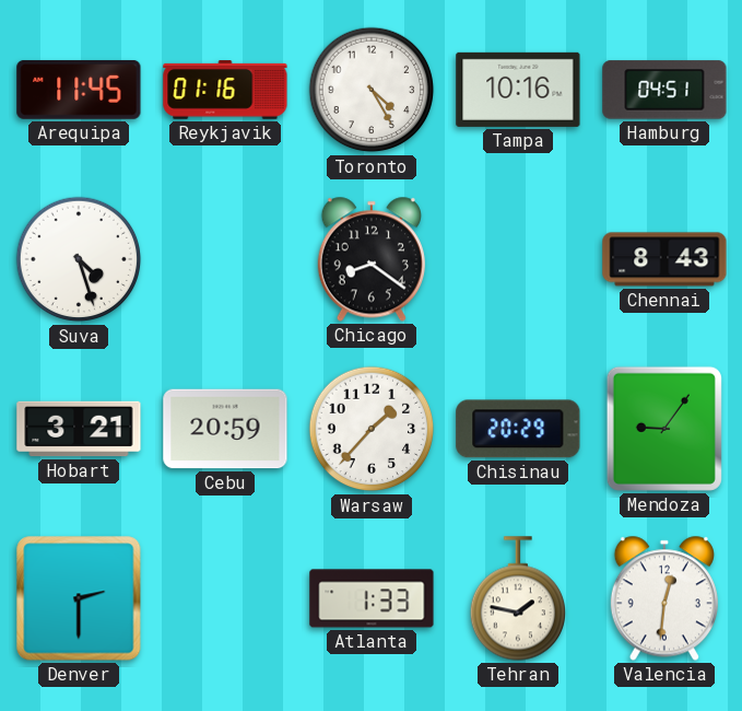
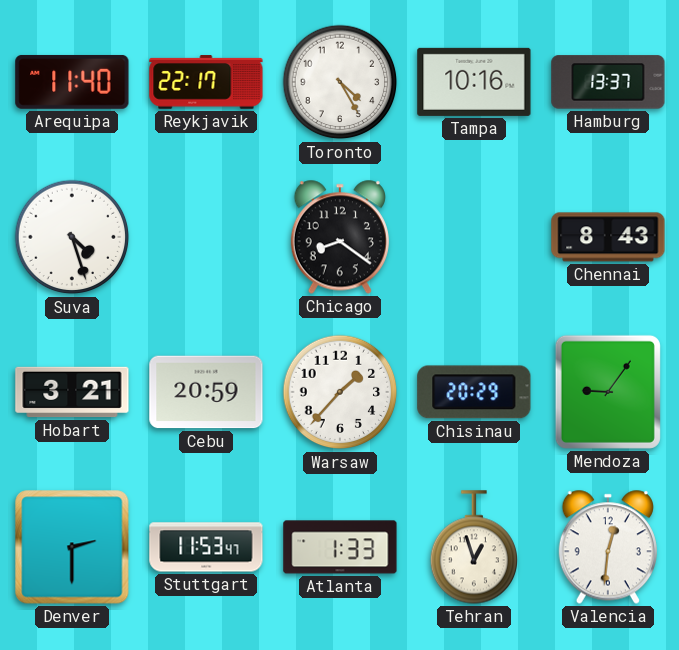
Arequipa: 11:45 -> 11:40 (72, 82)
Reykjavik: 01:16 -> 22:17 (206, 82)
Hamburg: 04:51 -> 13:37 (608, 82)
Stuttgart: none -> 11:53 (206, 547)
Tehran: 1:47 -> 12:57 (473, 547)
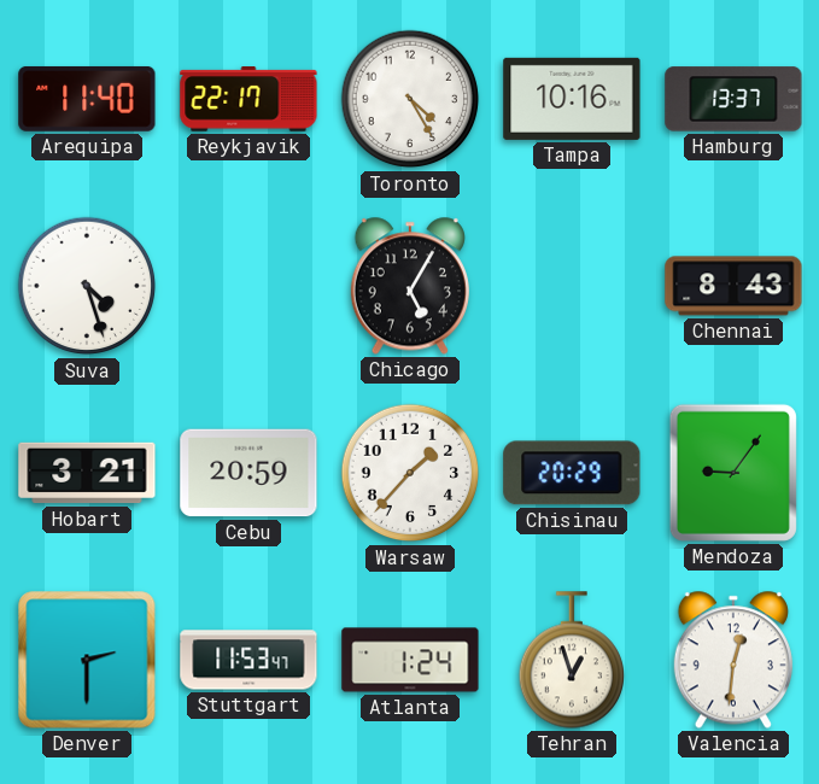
Chicago: 8:21 -> 5:05 (410, 286)
Atlanta: 1:33 -> 1:24 (410, 660)
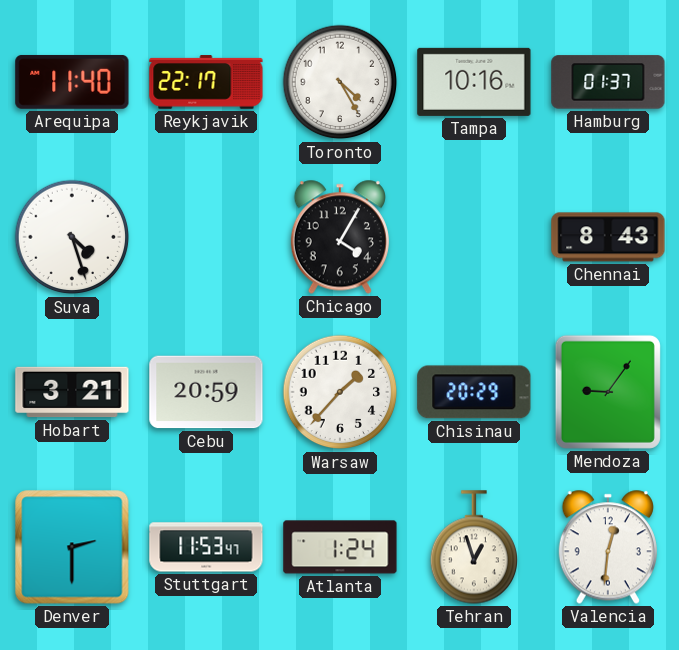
Hamburg: 13:37 -> 01:37 (608, 82)
Chicago: 5:05 -> 4:05 (340, 237)
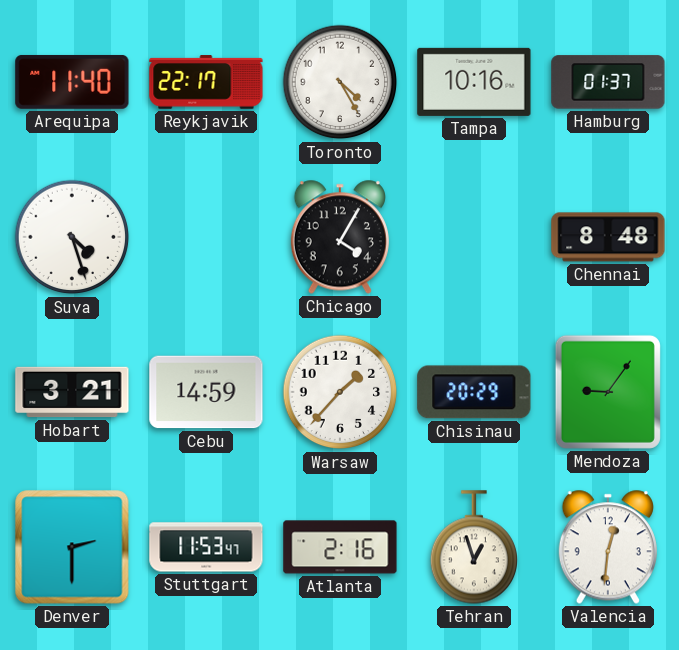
Chennai: 8:43 -> 8:48 (608, 237)
Cebu: 20:59 -> 14:59 (206, 392)
Atlanta: 1:24 -> 2:16 (340, 547)
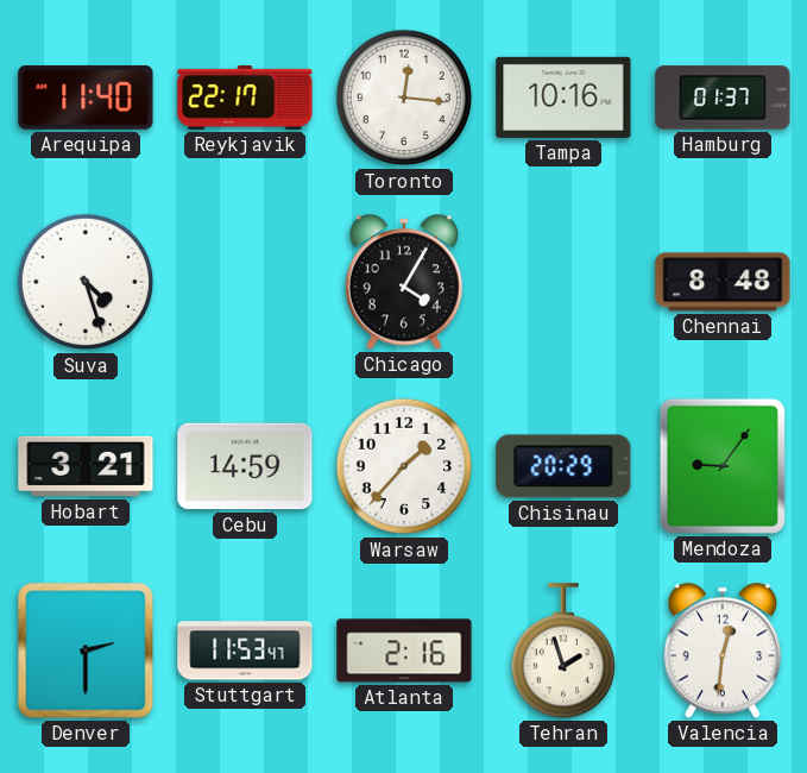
Toronto: 4:25 -> 12:16 (404, 98)
Tehran: 12:57 -> 1:57 (562, 651)
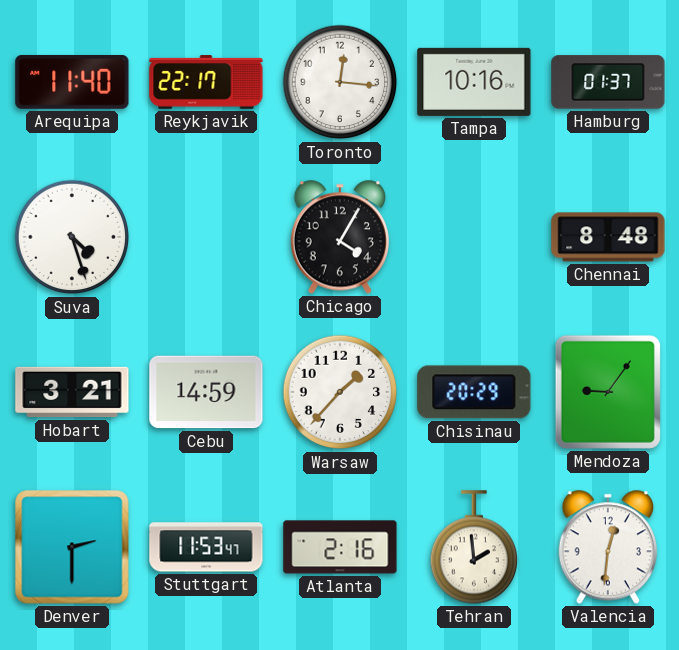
Tehran: 1:57 -> 1:59 (473, 547)
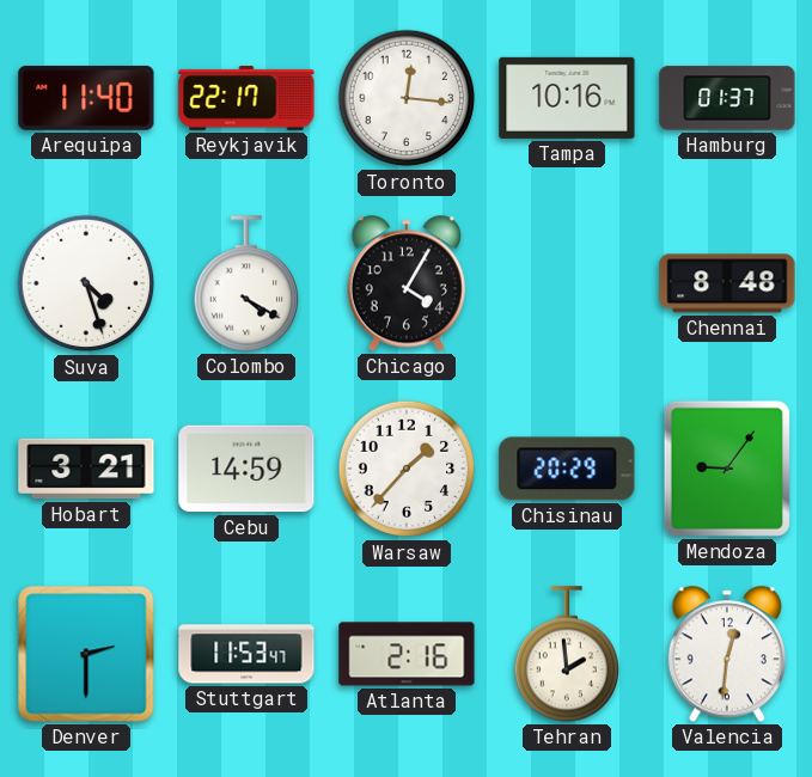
Colombo: none -> 4:20 (245, 283)
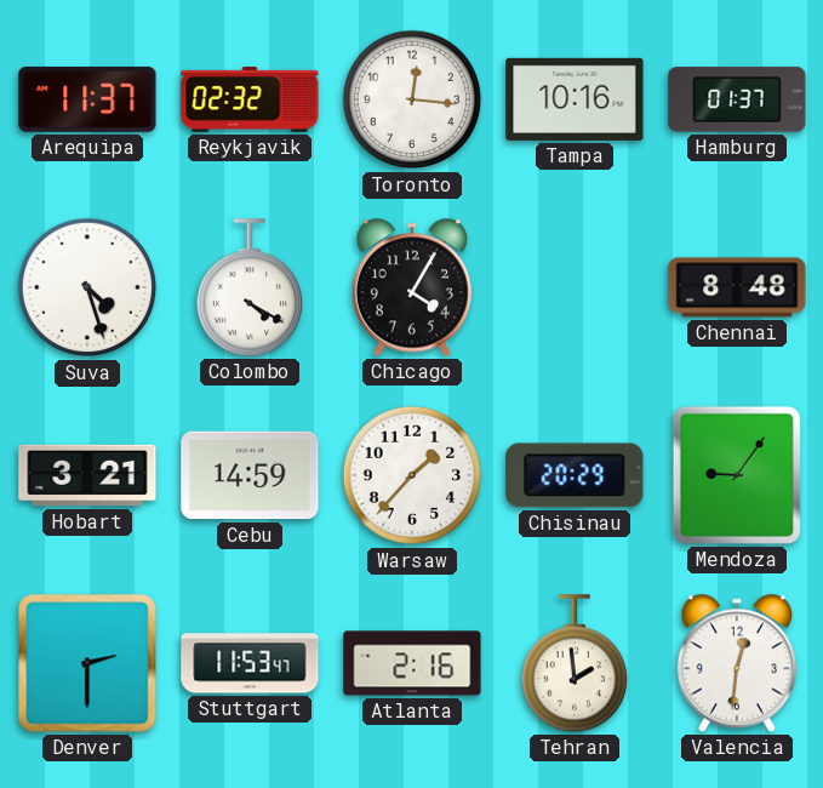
Arequipa: 11:40 -> 11:37 (87, 99)
Reykjavik: 22:17 -> 02:32 (250, 99)
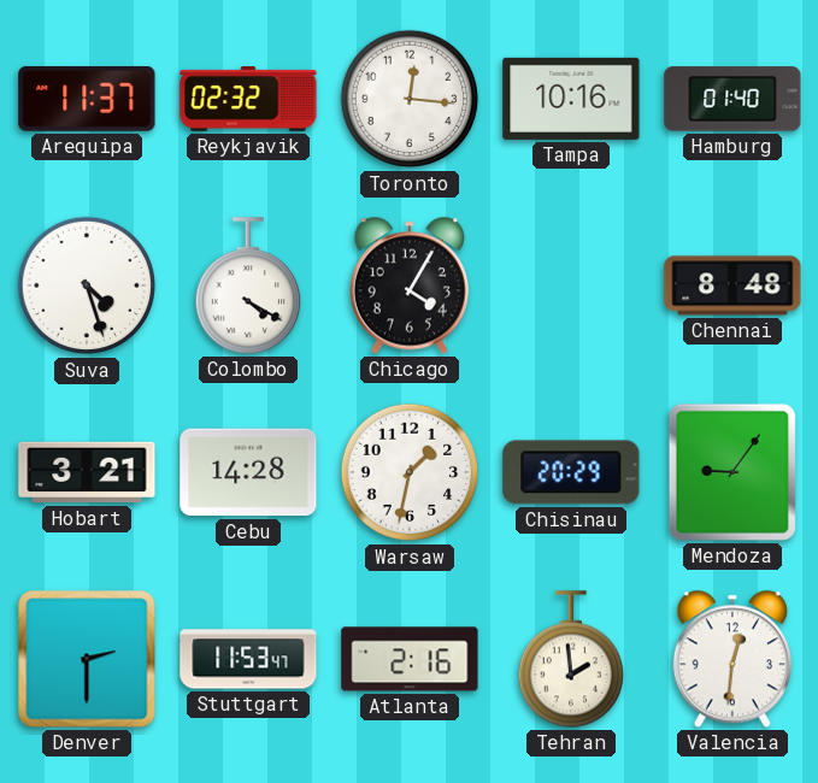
Hamburg: 01:37 -> 01:40 (732, 99)
Cebu: 14:59 -> 14:28 (248, 472)
Warsaw: 1:37 -> 1:32 (410, 472)
